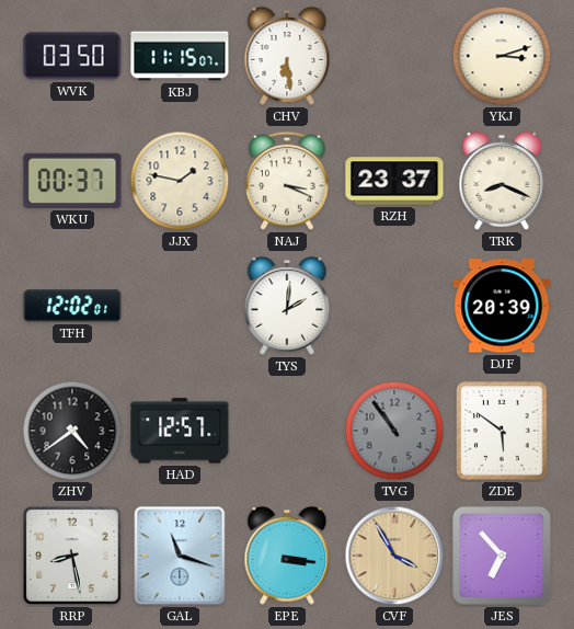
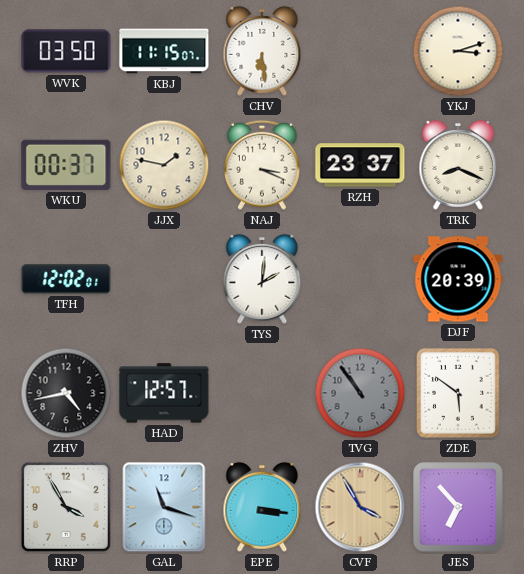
ZHV: 4:39 -> 4:43 (66, 393)
RRP: 8:28 -> 3:55 (66, 507)
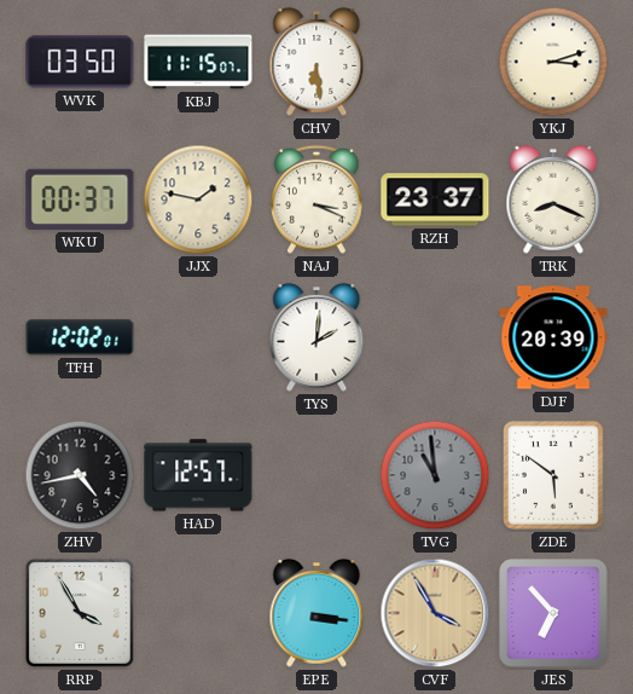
TVG: 10:54 -> 10:59 (435, 475)
GAL: 11:18 -> none (164, 507)
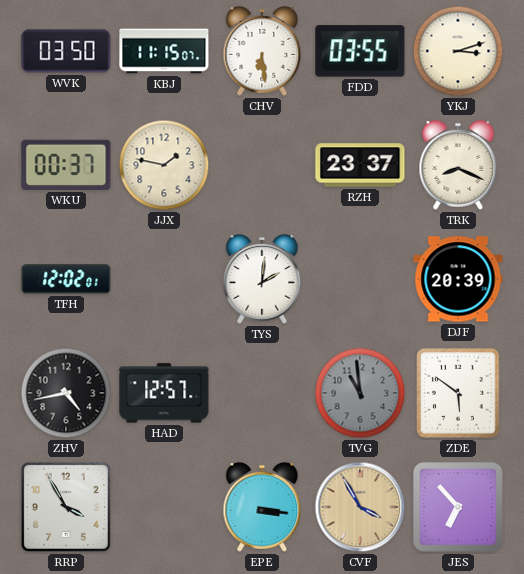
FDD: none -> 03:55 (360, 51)
NAJ: 3:19 -> none (316, 199)
